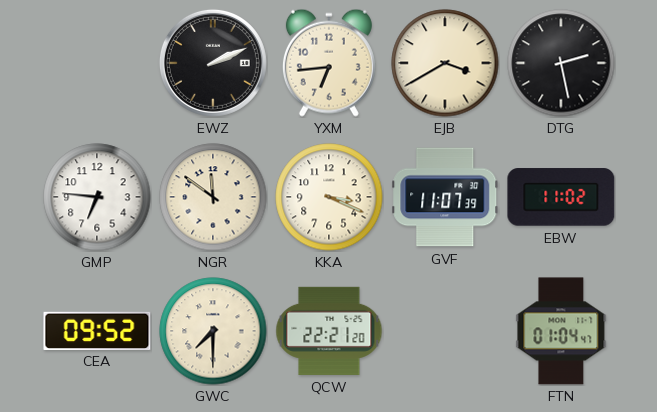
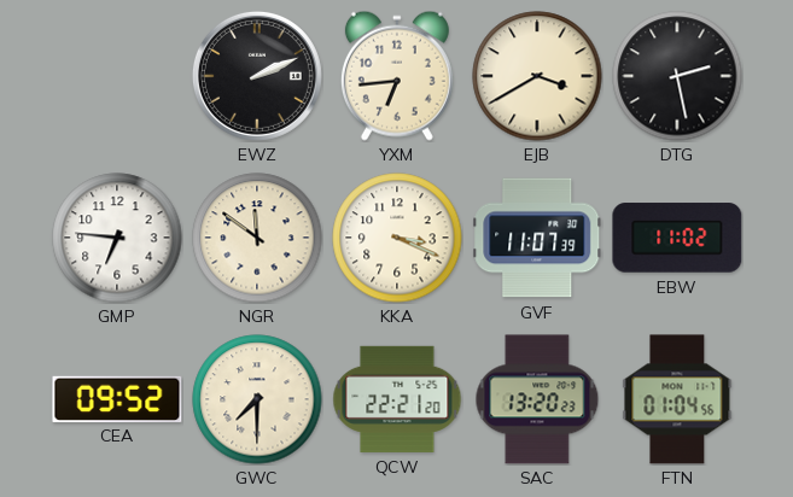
SAC: none -> 13:20 (537, 399)
FTN: 01:04:47 -> 01:04:56 (677, 399)
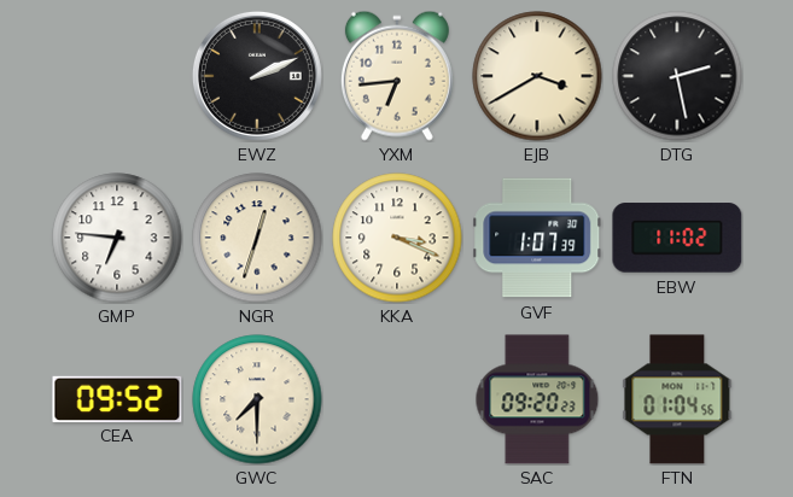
NGR: 11:51 -> 12:33 (257, 238)
GVF: 11:07 -> 1:07 (537, 238)
QCW: 22:21 -> none (397, 399)
SAC: 13:20 -> 09:20 (537, 399)
